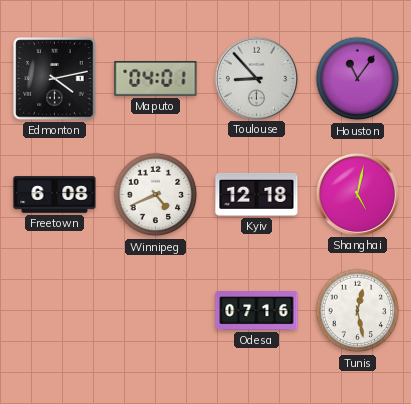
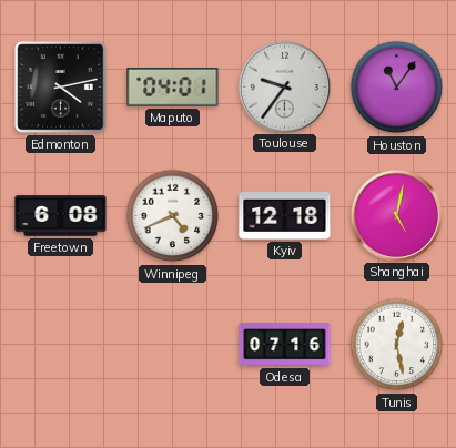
Toulouse: 8:53 -> 9:36 (284, 86)
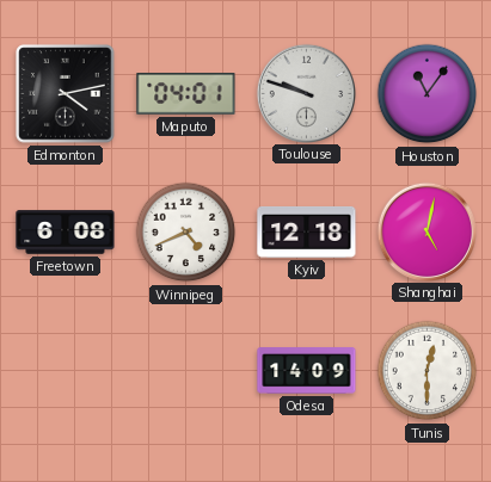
Toulouse: 9:36 -> 9:48 (306, 93)
Odesa: 07:16 -> 14:09 (307, 371)
Tunis: 12:28 -> 12:30 (428, 371)
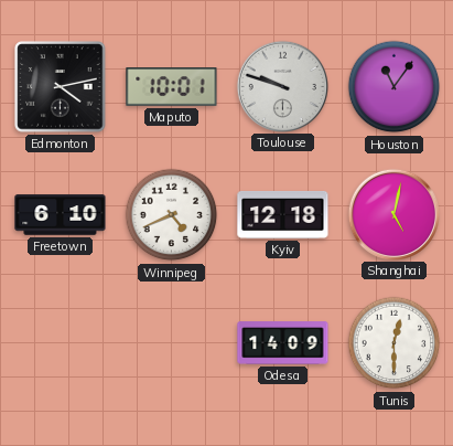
Maputo: 04:01 -> 10:01 (172, 87)
Freetown: 6:08 -> 6:10 (61, 215)
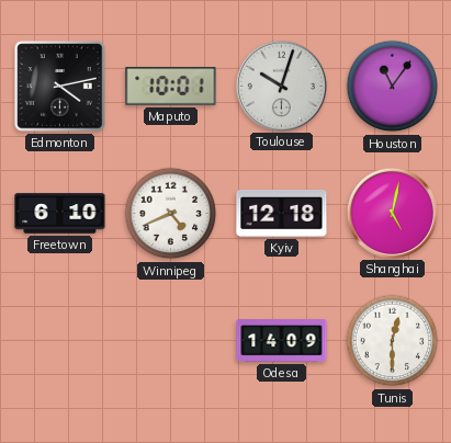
Toulouse: 9:48 -> 10:03 (281, 86)
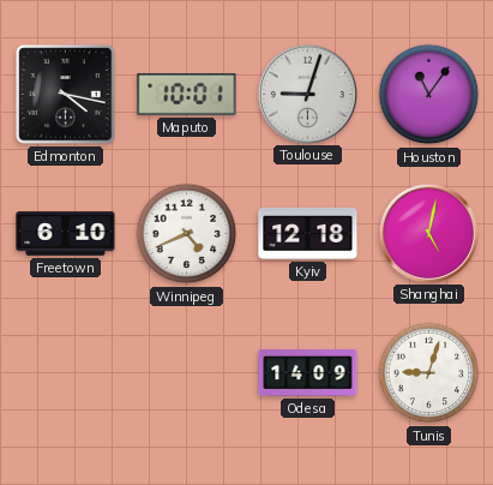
Edmonton: 4:13 -> 4:17 (66, 95)
Toulouse: 10:03 -> 9:03 (307, 94)
Tunis: 12:30 -> 9:03 (429, 373)
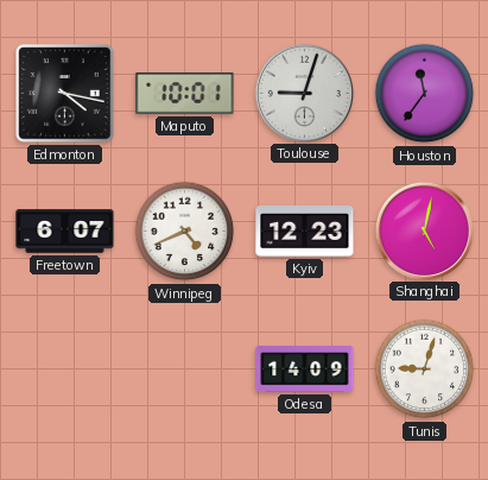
Houston: 11:06 -> 11:36 (425, 94)
Freetown: 6:10 -> 6:07 (65, 232)
Kyiv: 12:18 -> 12:23 (305, 230)
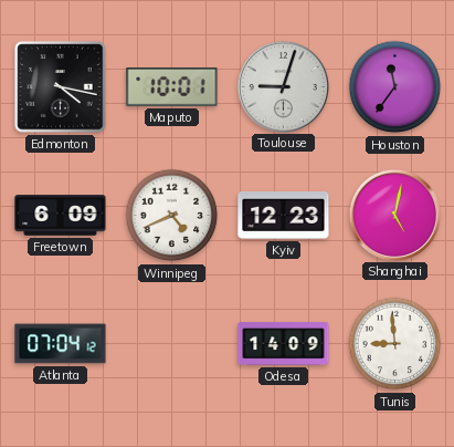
Freetown: 6:07 -> 6:09 (61, 216)
Atlanta: none -> 07:04 (61, 344)
Tunis: 9:03 -> 8:59 (395, 344)
